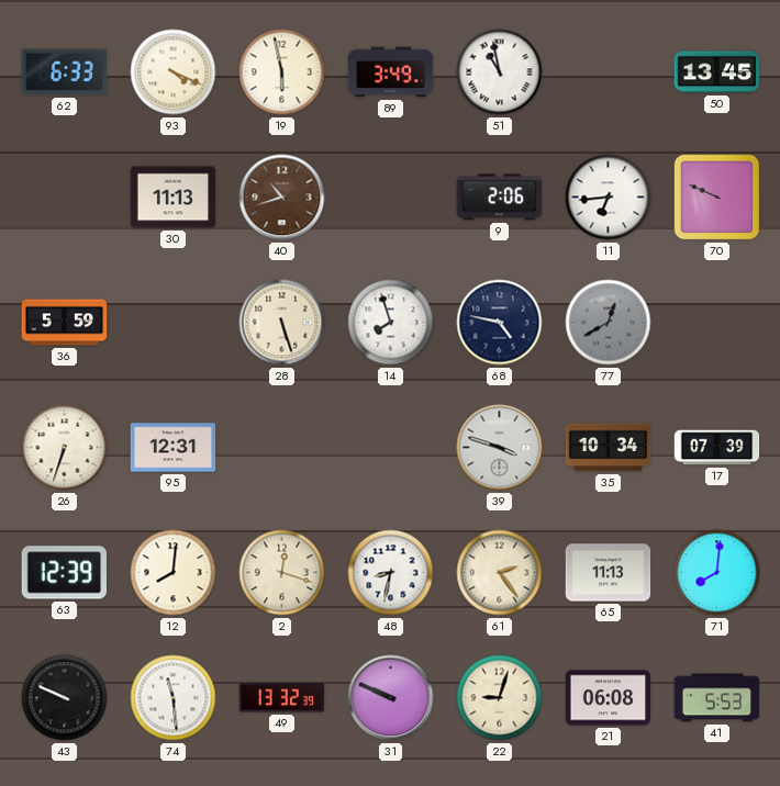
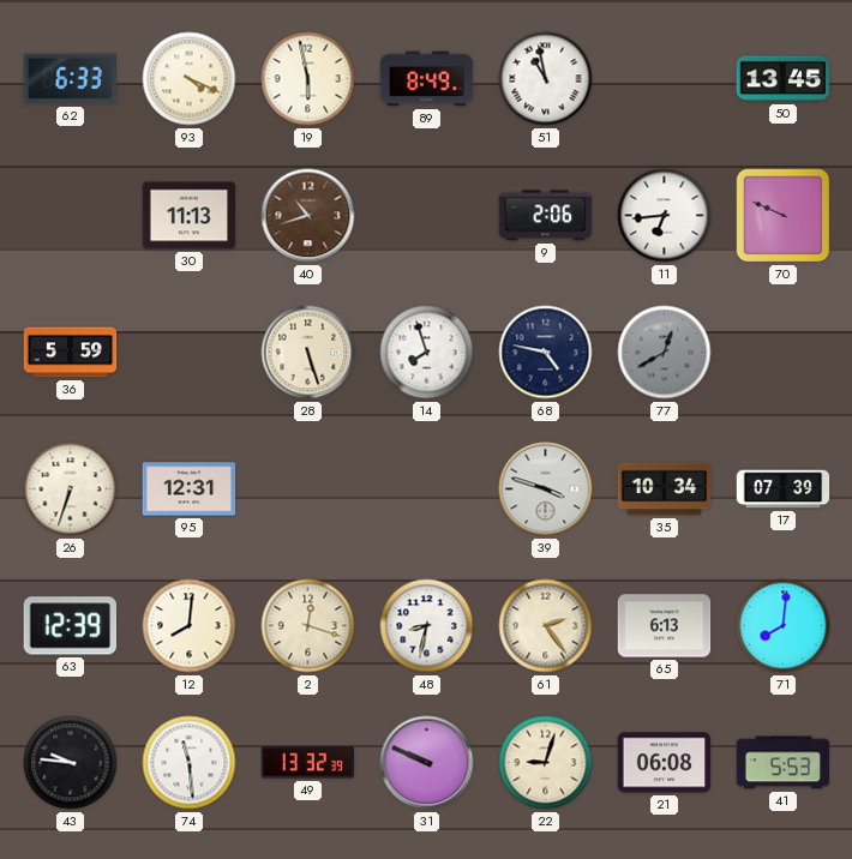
89: 3:49 -> 8:49 (427, 79)
65: 11:13 -> 6:13 (665, 626)
43: 9:49 -> 9:46 (71, 763)
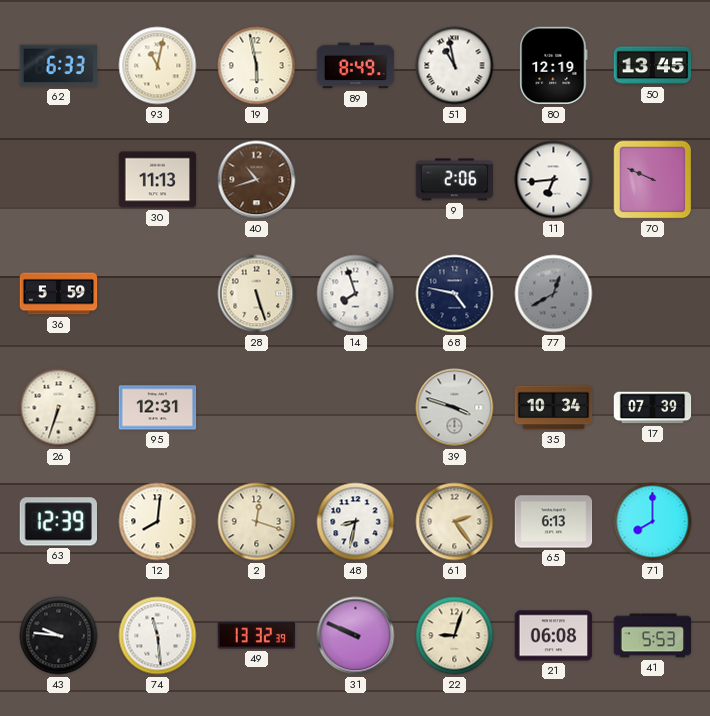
93: 4:19 -> 11:02 (158, 66)
80: none -> 12:19 (554, 66)
71: 8:01 -> 8:00 (653, 522)
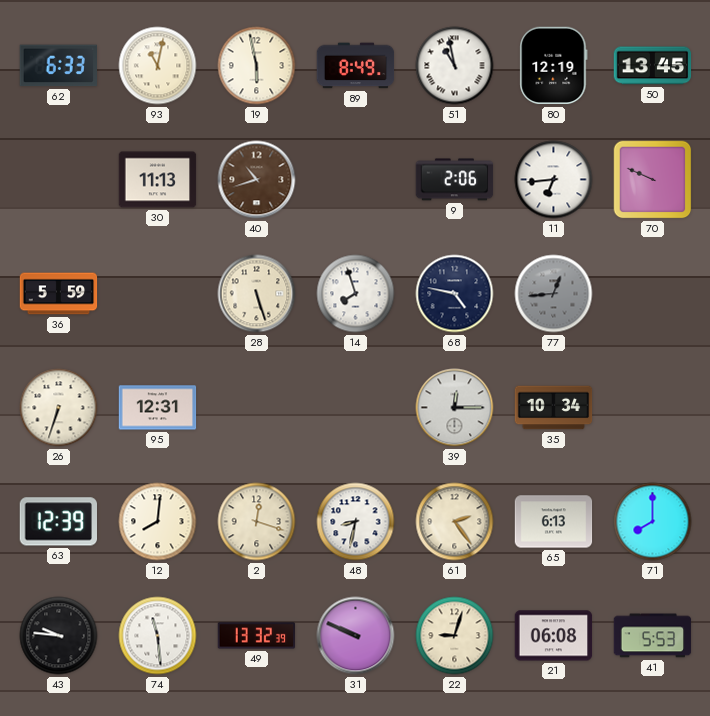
77: 12:40 -> 12:44 (554, 294)
39: 3:48 -> 12:15 (455, 408)
17: 07:39 -> none (653, 408)
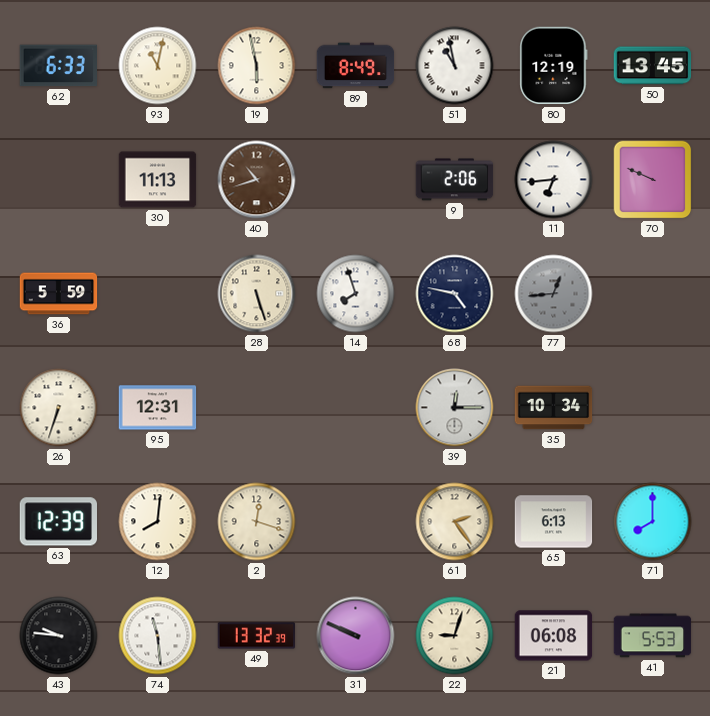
48: 8:32 -> none (356, 522)
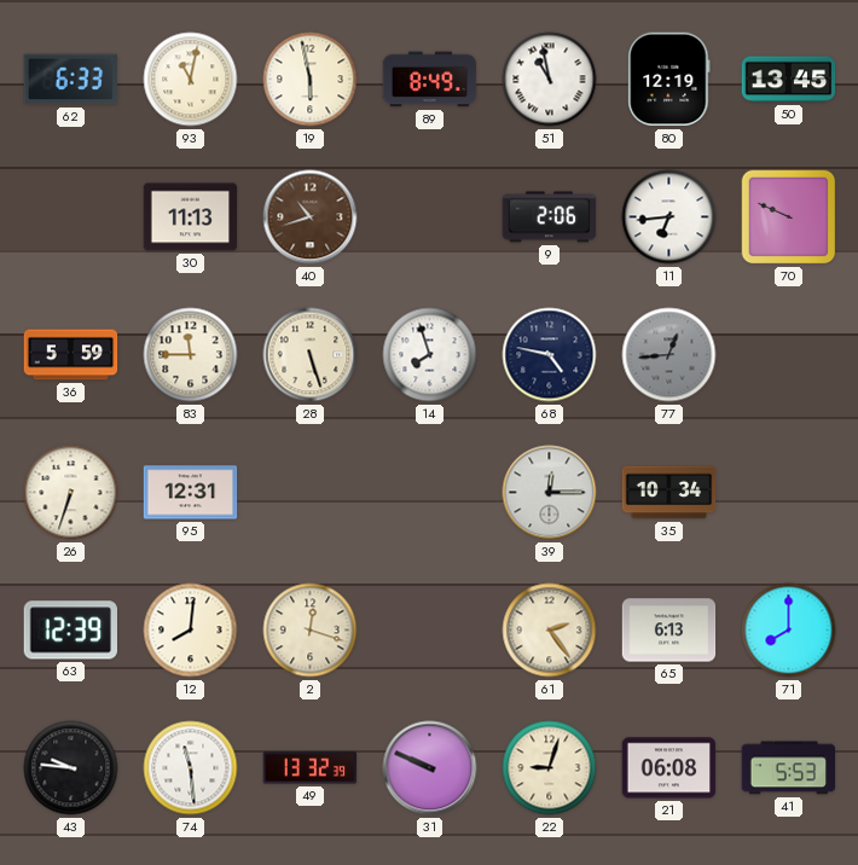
83: none -> 11:45 (191, 355)
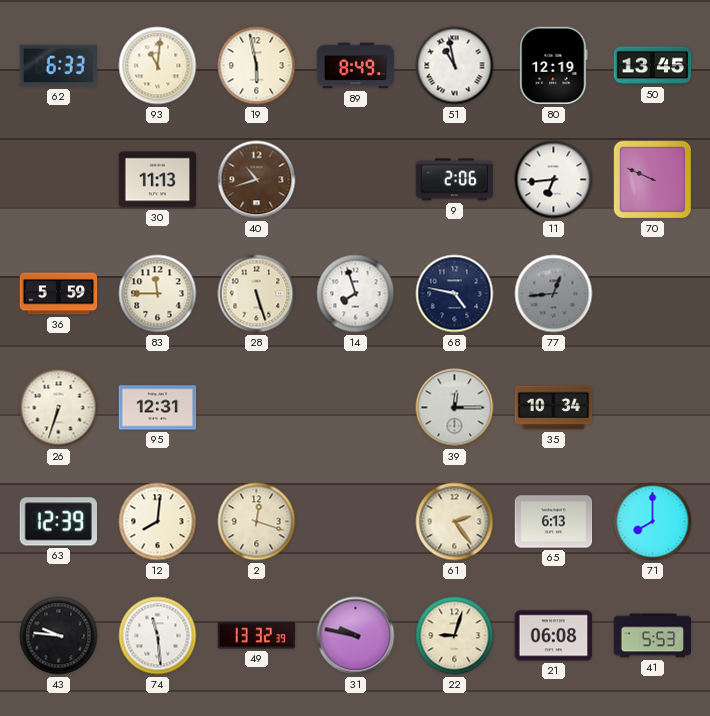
93: 11:02 -> 11:01 (158, 66)
31: 9:49 -> 9:47 (356, 636)
